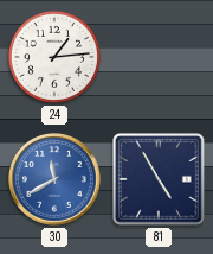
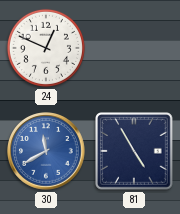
24: 1:14 -> 12:49 (46, 48)
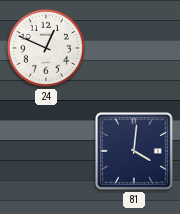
30: 11:40 -> none (46, 151)
81: 4:55 -> 4:01 (135, 152)
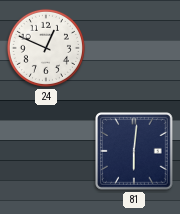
81: 4:01 -> 6:01 (135, 152)
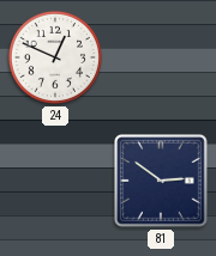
81: 6:01 -> 2:51 (162, 182)
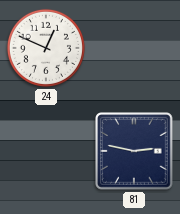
81: 2:51 -> 2:47 (135, 152)
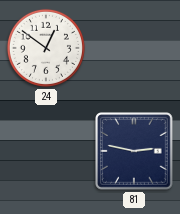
24: 12:49 -> 12:51 (46, 48)
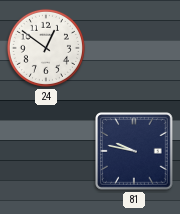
81: 2:47 -> 9:47 (135, 152)
